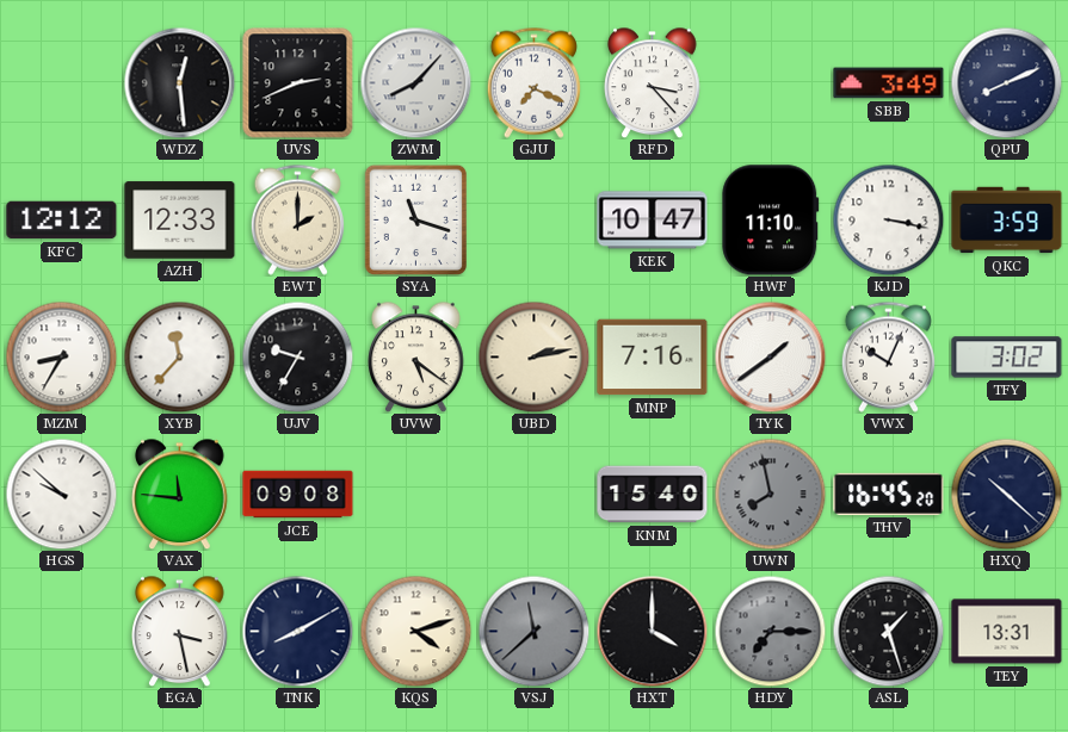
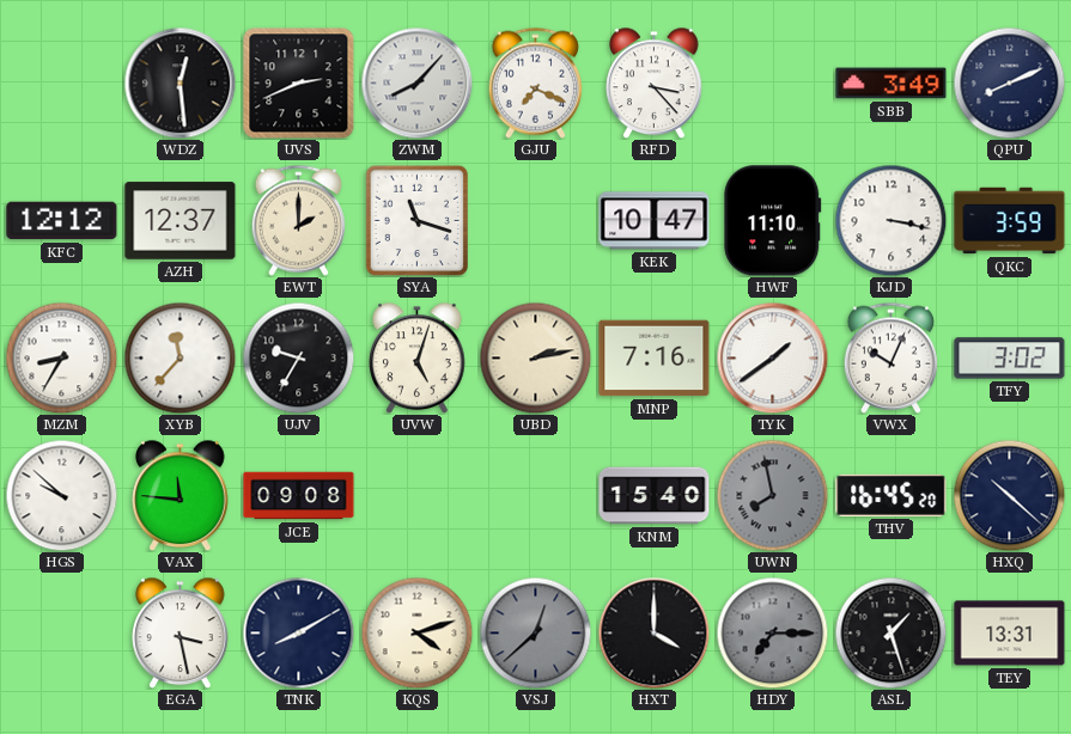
AZH: 12:33 -> 12:37 (181, 221)
UVW: 5:21 -> 5:03 (418, 357)
VSJ: 11:38 -> 12:38 (535, 632)
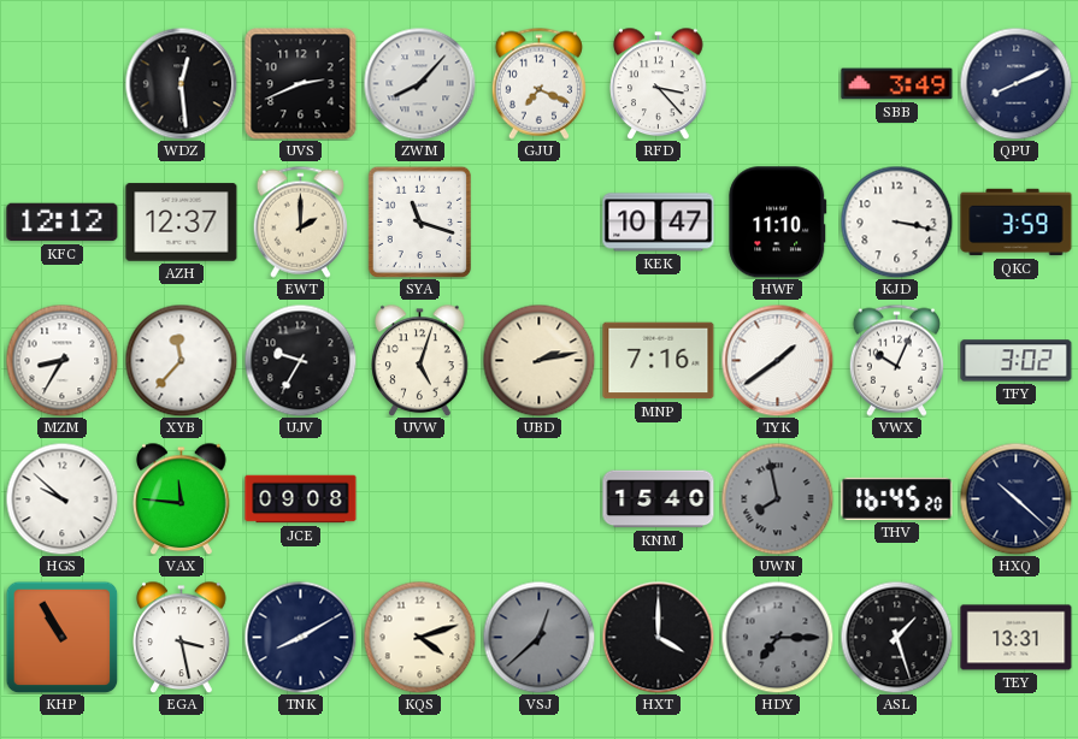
KHP: none -> 10:55 (61, 637)
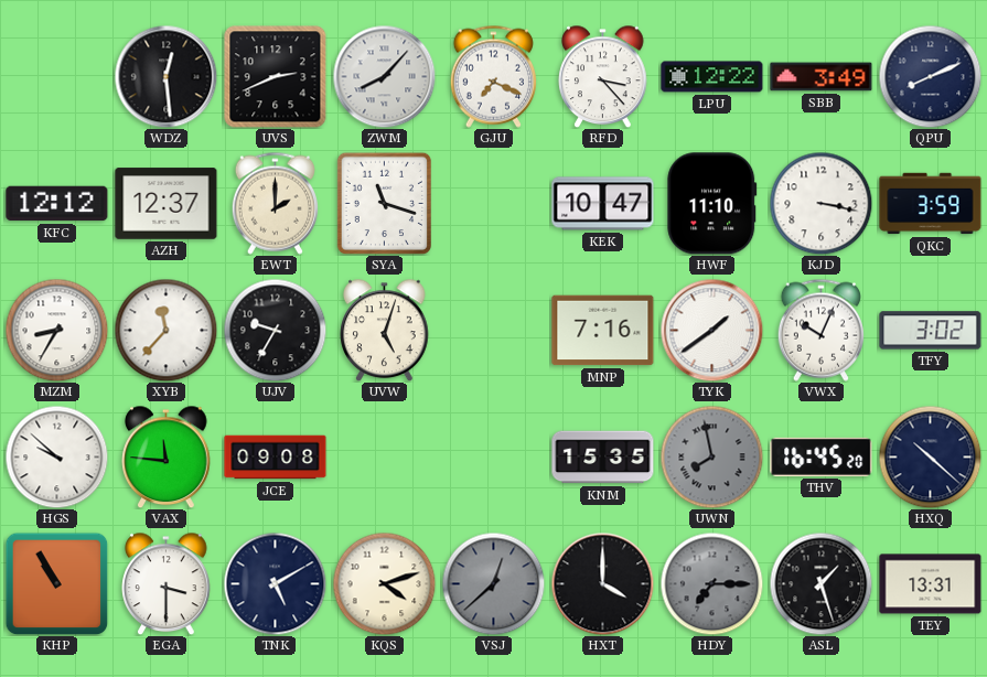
LPU: none -> 12:22 (712, 77)
UBD: 2:13 -> none (538, 360)
KNM: 15:40 -> 15:35 (603, 458)
EGA: 3:28 -> 3:30 (167, 583)
TNK: 8:10 -> 5:10 (275, 583)
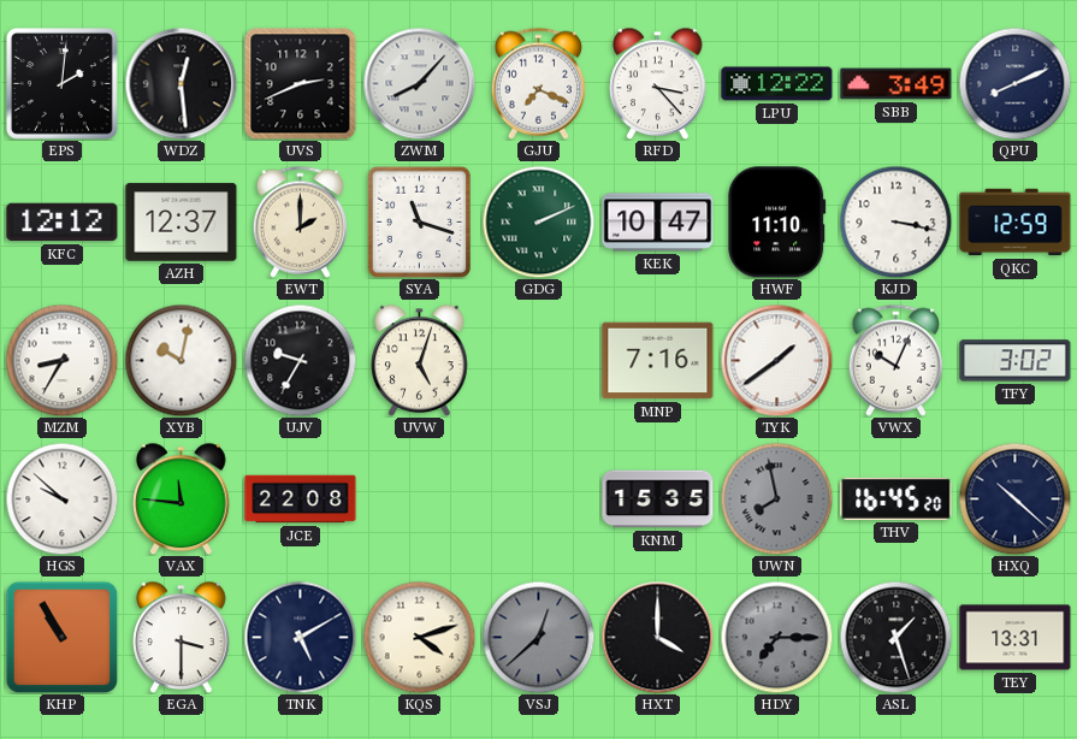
EPS: none -> 2:01 (61, 83)
GDG: none -> 2:11 (538, 221)
QKC: 3:59 -> 12:59 (1016, 223)
XYB: 11:37 -> 10:02 (181, 360)
JCE: 09:08 -> 22:08 (301, 499)
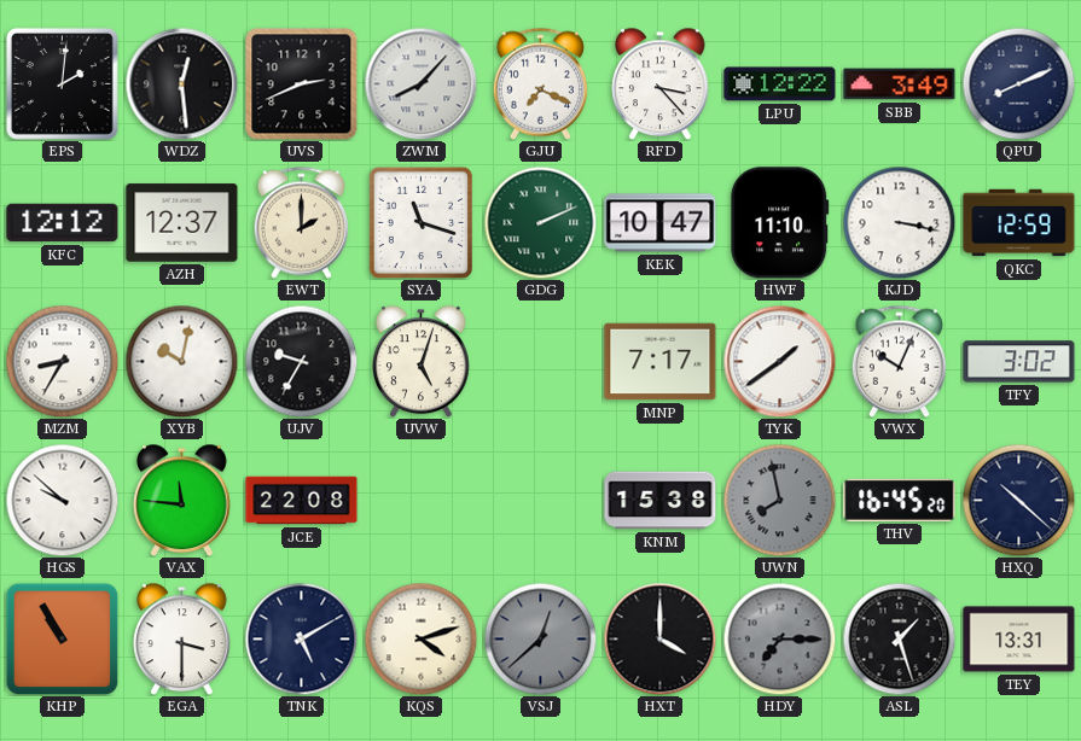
MNP: 7:16 -> 7:17 (661, 362)
KNM: 15:35 -> 15:38 (661, 501)
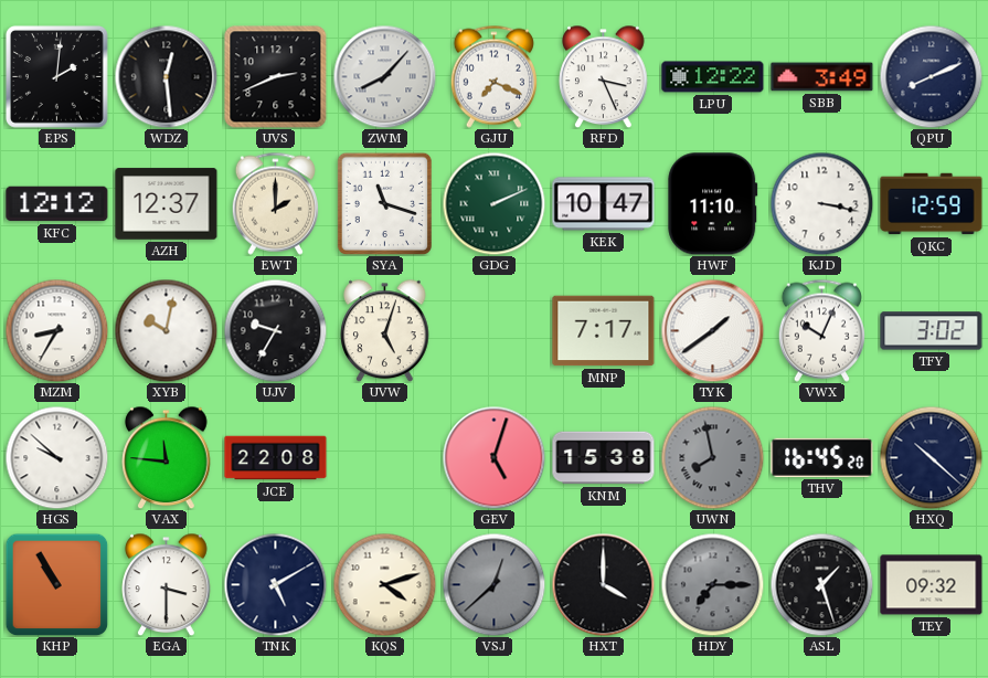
RFD: 3:23 -> 3:26 (604, 76)
GEV: none -> 5:03 (493, 457)
TEY: 13:31 -> 09:32 (932, 585)
